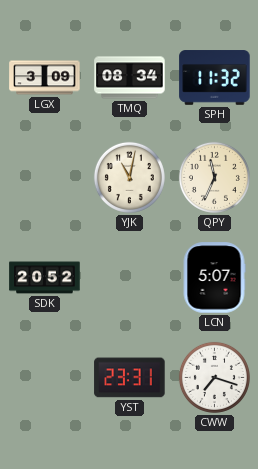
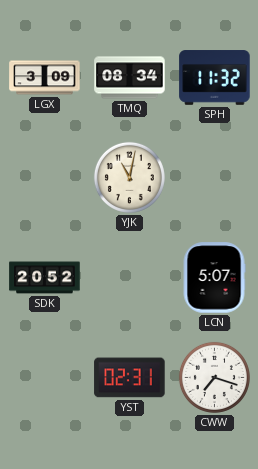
QPY: 11:34 -> none (214, 177)
YST: 23:31 -> 02:31 (130, 378)
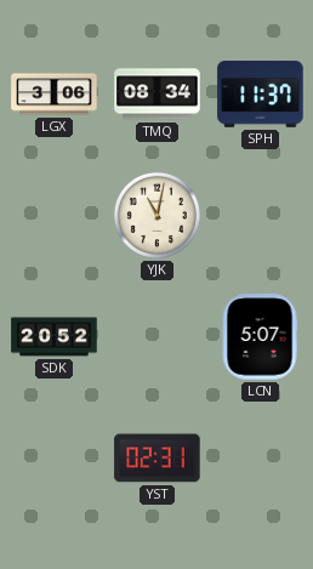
LGX: 3:09 -> 3:06 (55, 95)
SPH: 11:32 -> 11:37 (261, 95)
CWW: 7:18 -> none (214, 377)
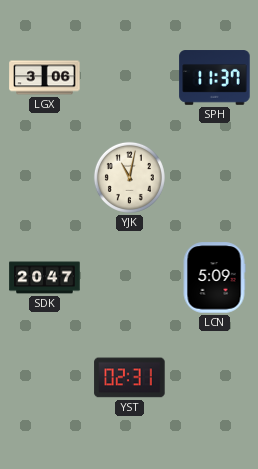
TMQ: 08:34 -> none (158, 95)
SDK: 20:52 -> 20:47 (45, 278)
LCN: 5:07 -> 5:09 (214, 278)
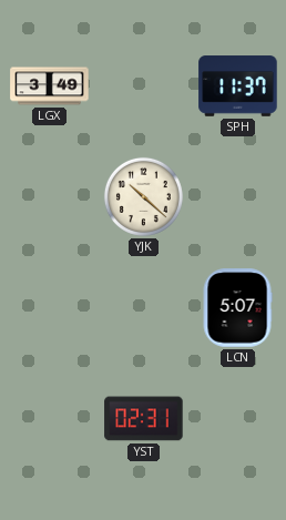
LGX: 3:06 -> 3:49 (50, 86)
YJK: 11:02 -> 10:22 (143, 196)
SDK: 20:47 -> none (45, 278)
LCN: 5:09 -> 5:07 (237, 308)
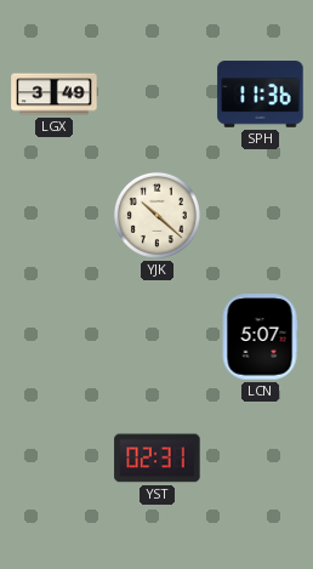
SPH: 11:37 -> 11:36 (261, 95)
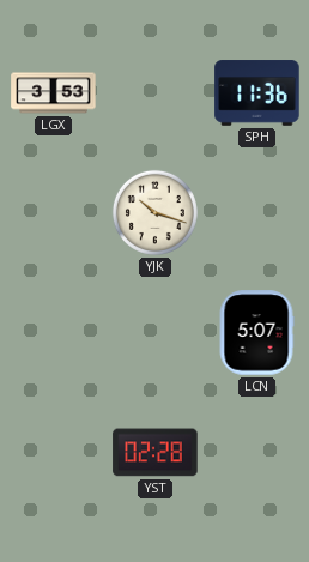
LGX: 3:49 -> 3:53 (54, 93)
YJK: 10:22 -> 10:18 (154, 212)
YST: 02:31 -> 02:28 (156, 453)
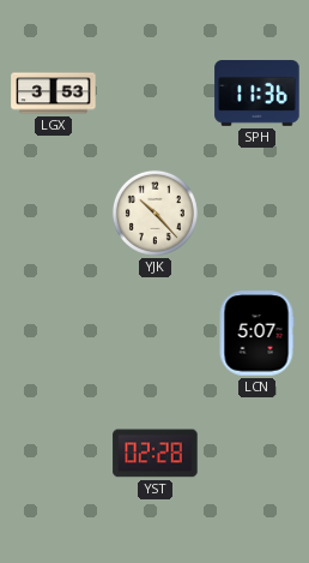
YJK: 10:18 -> 10:23 (154, 212)
